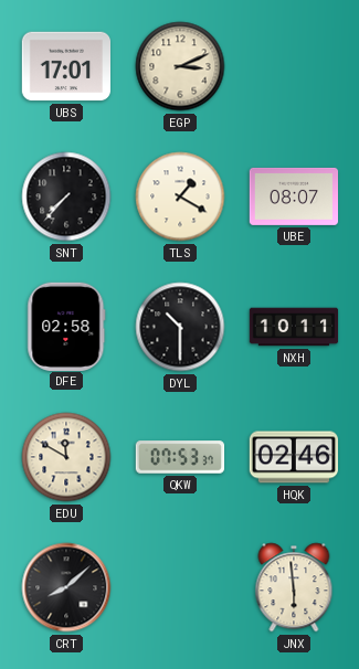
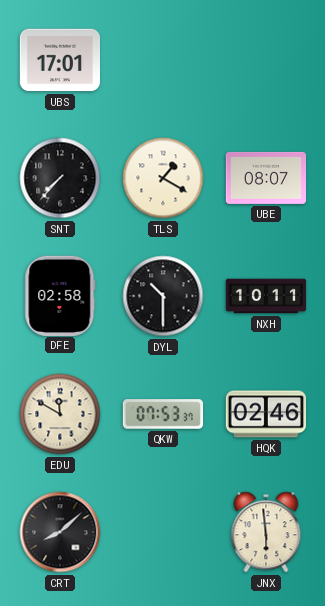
EGP: 3:11 -> none (180, 66)
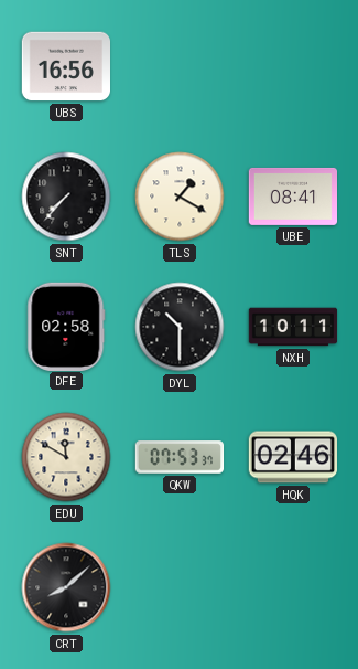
UBS: 17:01 -> 16:56 (65, 66)
UBE: 08:07 -> 08:41 (292, 197)
JNX: 5:59 -> none (266, 532)
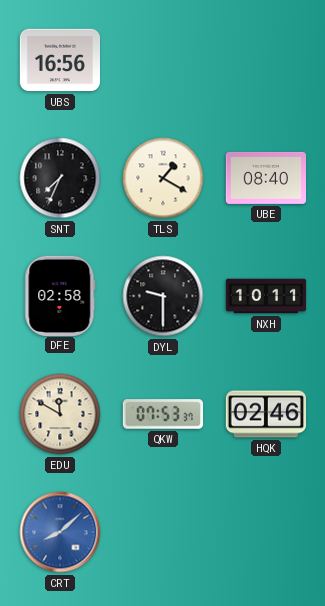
SNT: 7:37 -> 7:34 (60, 178)
UBE: 08:41 -> 08:40 (265, 178)
DYL: 10:30 -> 9:30 (163, 296)
CRT dial: black -> blue (60, 532)
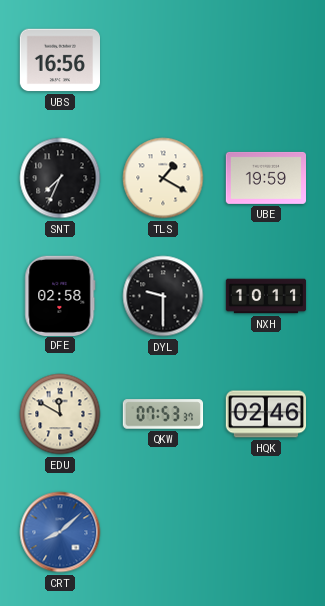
UBE: 08:40 -> 19:59 (265, 178)
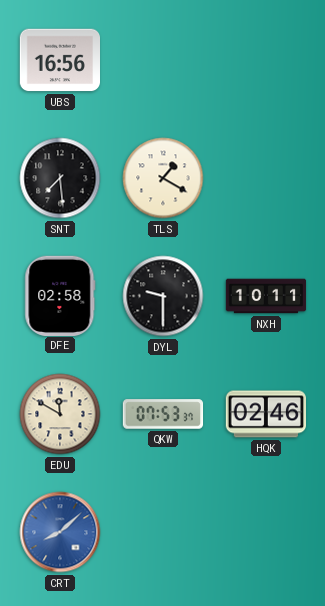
SNT: 7:34 -> 7:29 (60, 178)
UBE: 19:59 -> none (265, 178)
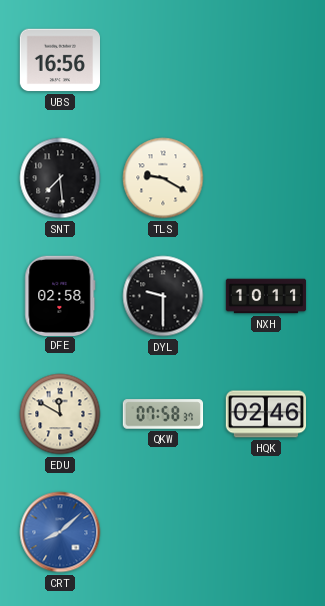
TLS: 1:20 -> 9:20 (163, 178)
QKW: 07:53 -> 07:58 (163, 414)
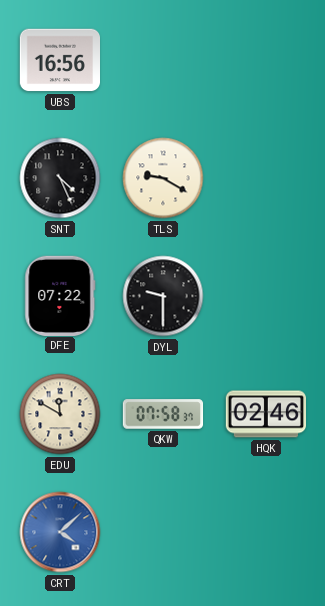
SNT: 7:29 -> 4:26 (60, 178)
DFE: 02:58 -> 07:22 (60, 295)
NXH: 10:11 -> none (266, 296)
CRT: 8:08 -> 4:08 (60, 532)
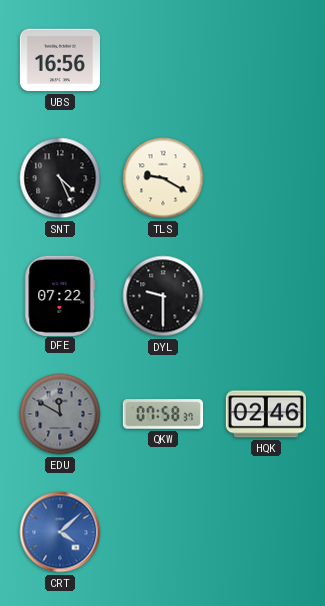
EDU dial: cream -> grey (60, 414)
